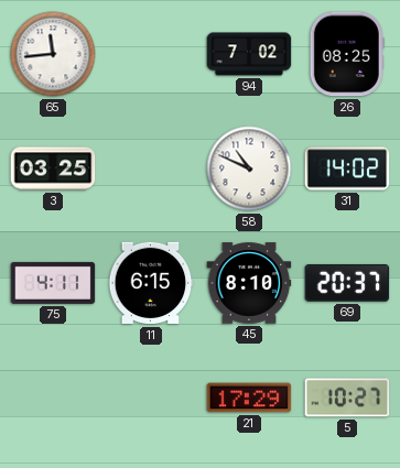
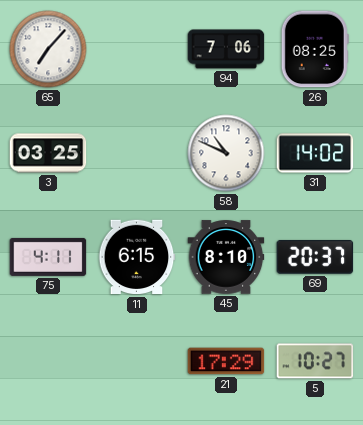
65: 11:44 -> 7:07 (48, 49)
94: 7:02 -> 7:06 (226, 49)
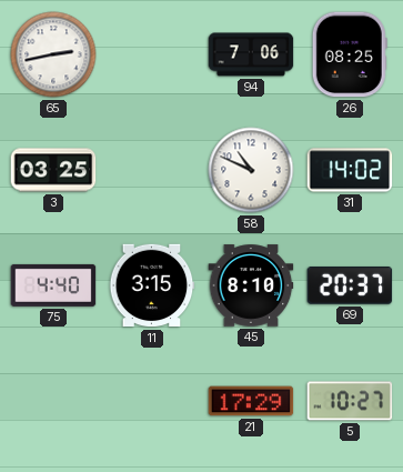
65: 7:07 -> 2:43 (53, 54)
75: 4:11 -> 4:40 (53, 285)
11: 6:15 -> 3:15 (152, 285)
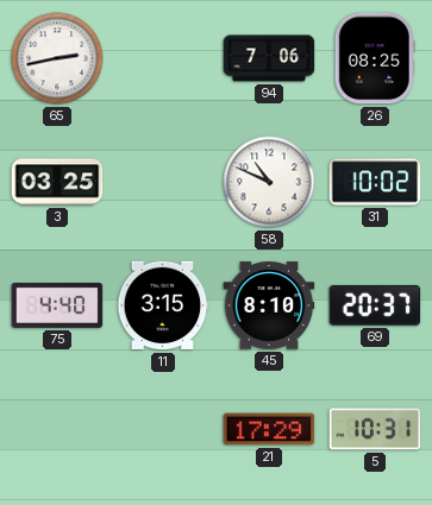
31: 14:02 -> 10:02 (375, 182)
5: 10:27 -> 10:31 (375, 429)
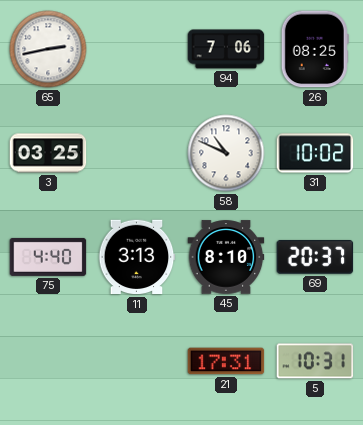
11: 3:15 -> 3:13 (137, 257)
21: 17:29 -> 17:31 (226, 361)
